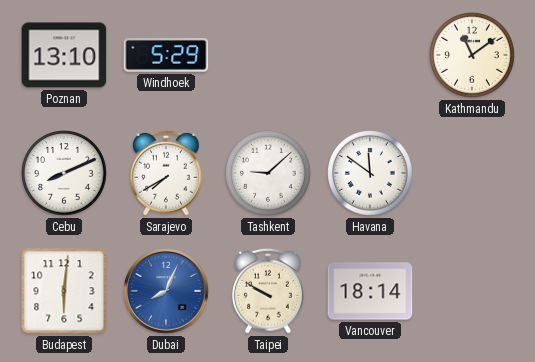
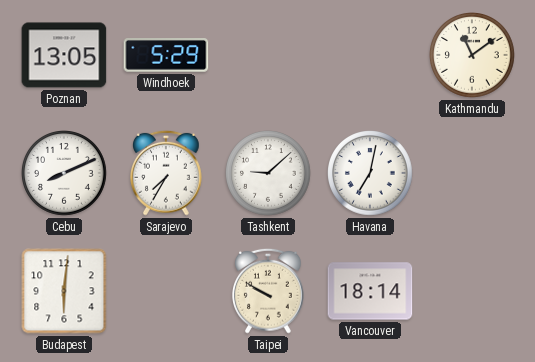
Poznan: 13:10 -> 13:05 (64, 55)
Sarajevo: 7:40 -> 7:35 (167, 173)
Havana: 11:51 -> 7:02 (371, 174)
Dubai: 8:04 -> none (166, 291)
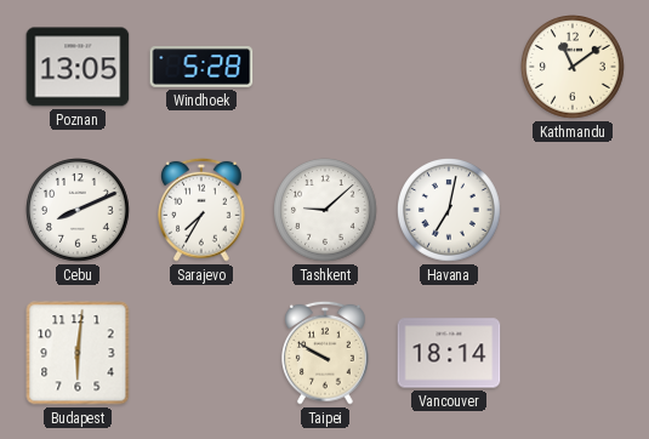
Windhoek: 5:29 -> 5:28 (201, 67)
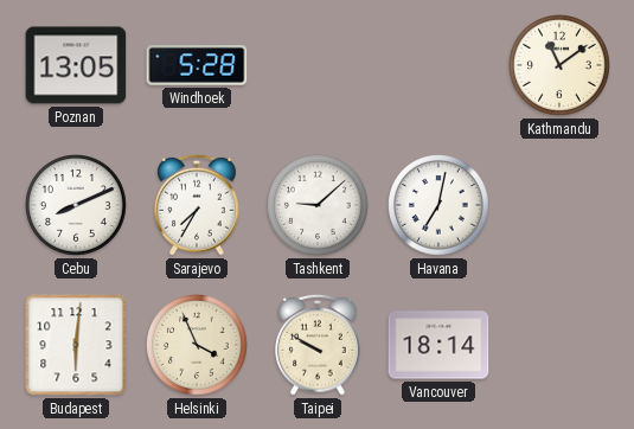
Helsinki: none -> 3:56 (198, 346)
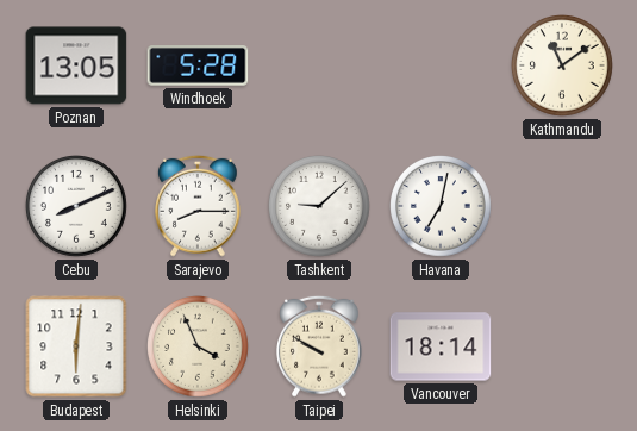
Sarajevo: 7:35 -> 8:15 (199, 206)
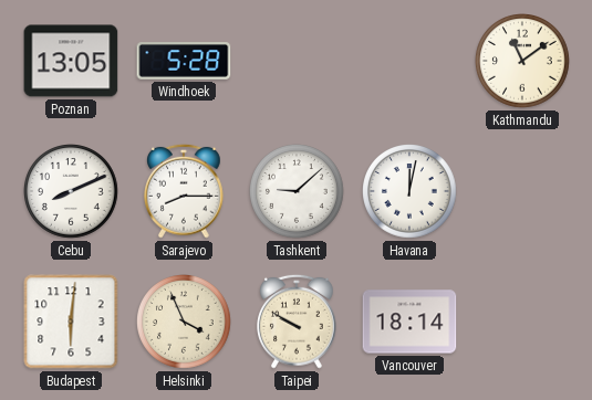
Havana: 7:02 -> 12:02 (411, 192)
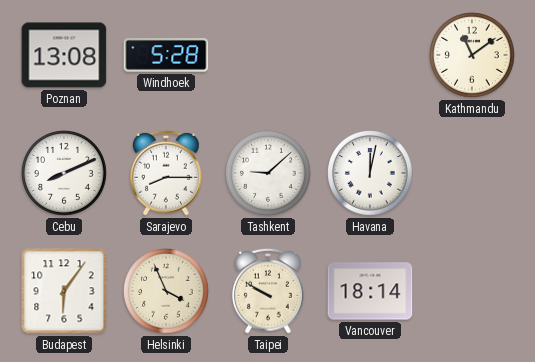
Poznan: 13:05 -> 13:08 (64, 55)
Budapest: 6:01 -> 6:06 (64, 291)
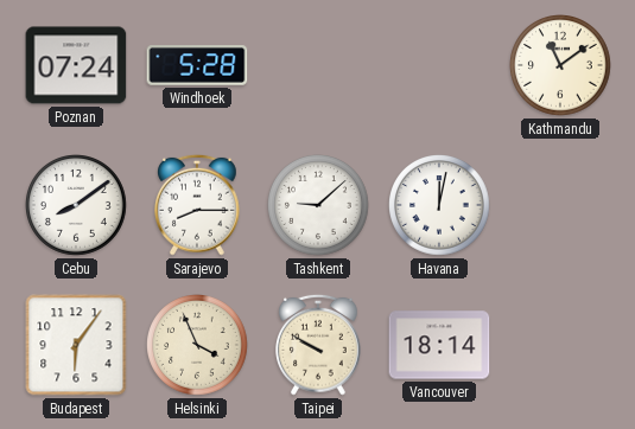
Poznan: 13:08 -> 07:24 (76, 65)
Cebu: 8:11 -> 8:09 (77, 206)
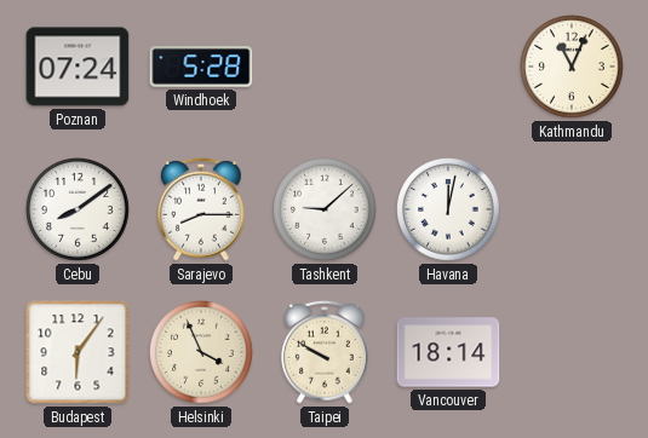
Kathmandu: 11:09 -> 11:04 (573, 68)
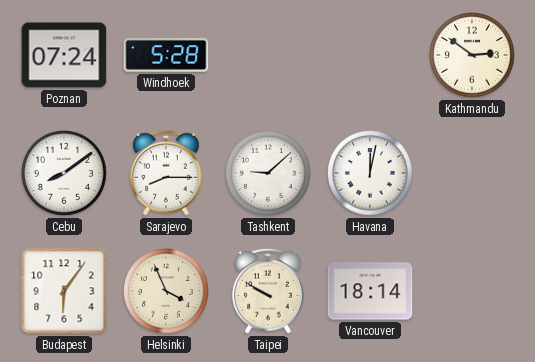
Kathmandu: 11:04 -> 2:51 (473, 56)
